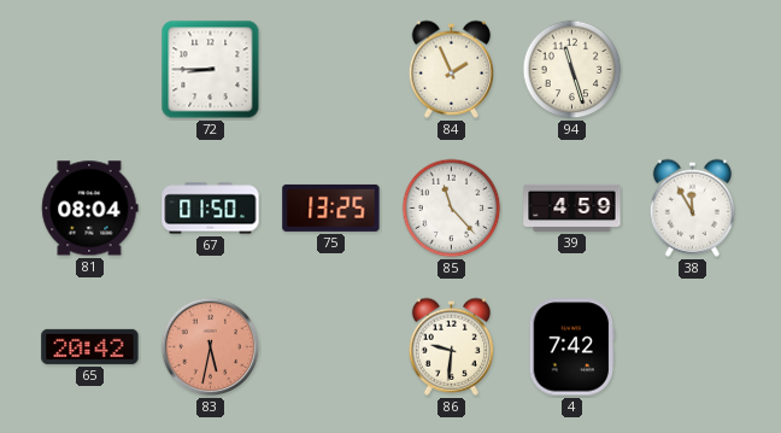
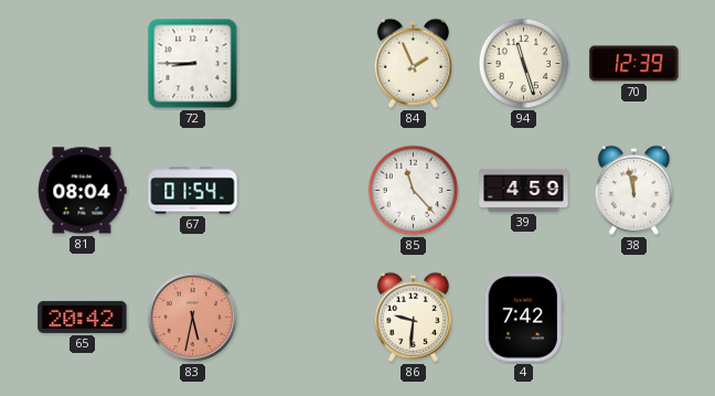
70: none -> 12:39 (634, 64)
67: 01:50 -> 01:54 (193, 191)
75: 13:25 -> none (331, 207)
38: 11:55 -> 11:58 (633, 190)
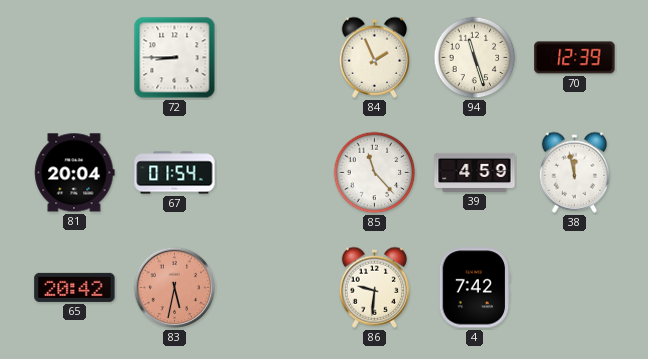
81: 08:04 -> 20:04 (75, 173)
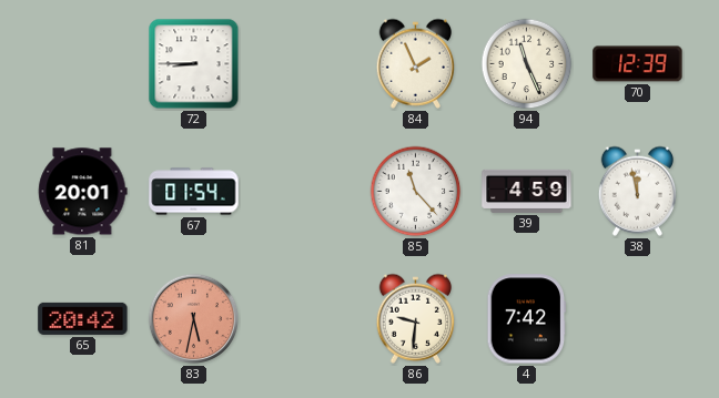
94: 11:27 -> 11:26 (527, 64)
81: 20:04 -> 20:01 (83, 192)
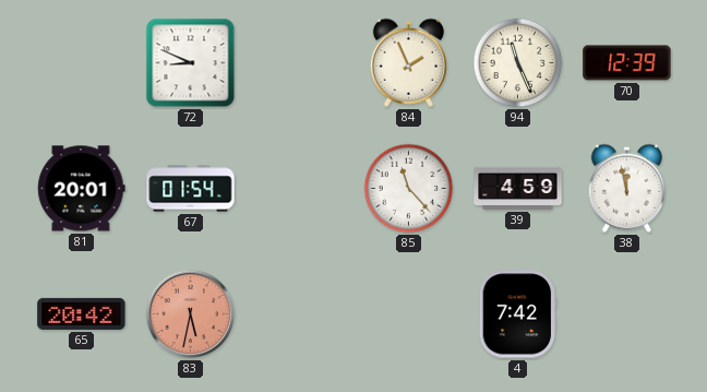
72: 8:45 -> 8:49 (191, 63)
86: 9:31 -> none (415, 318)
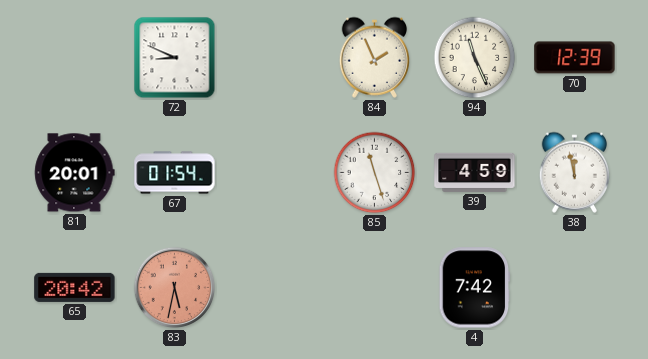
85: 11:23 -> 11:27 (375, 173)
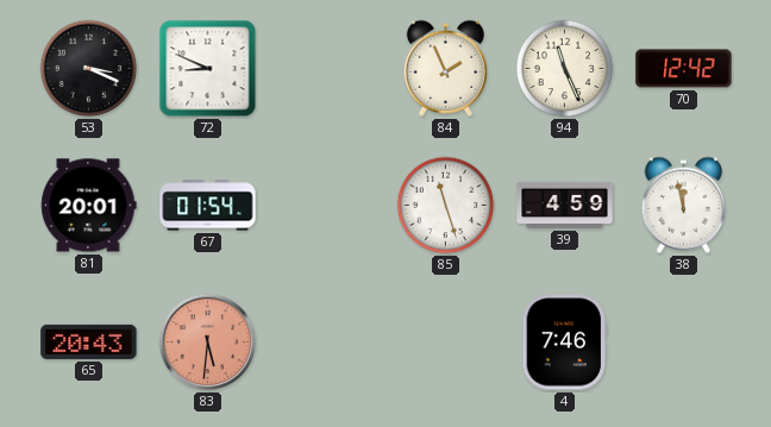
53: none -> 3:19 (89, 69)
70: 12:39 -> 12:42 (684, 69)
65: 20:42 -> 20:43 (89, 341)
83: 5:32 -> 5:31 (208, 343)
4: 7:42 -> 7:46 (565, 343)
